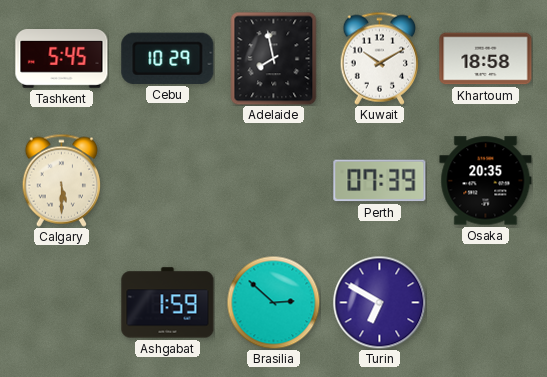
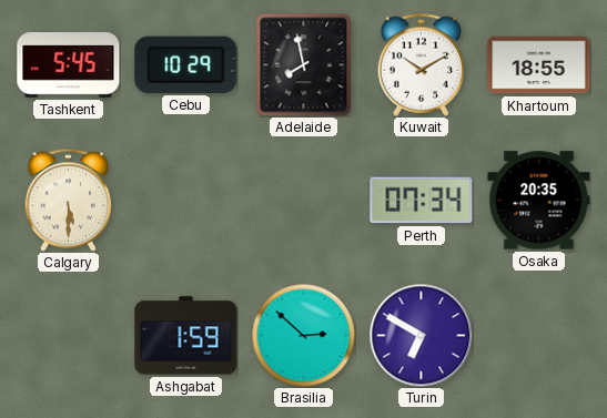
Khartoum: 18:58 -> 18:55 (539, 65)
Perth: 07:39 -> 07:34 (422, 201)
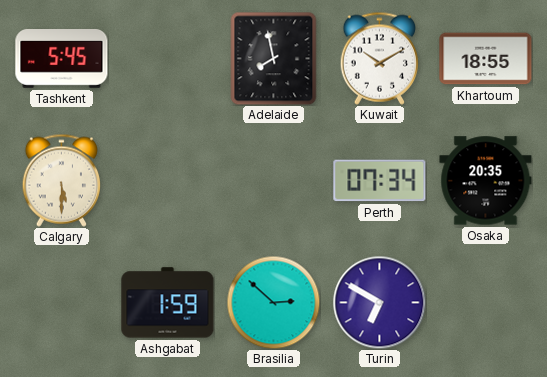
Cebu: 10:29 -> none (186, 64)
